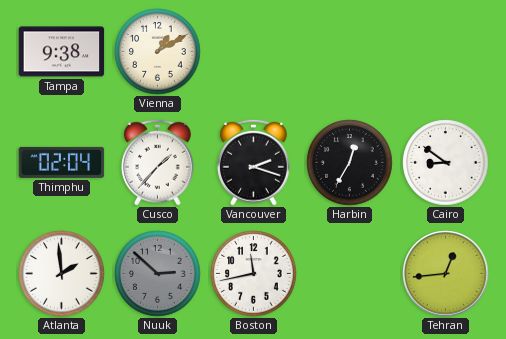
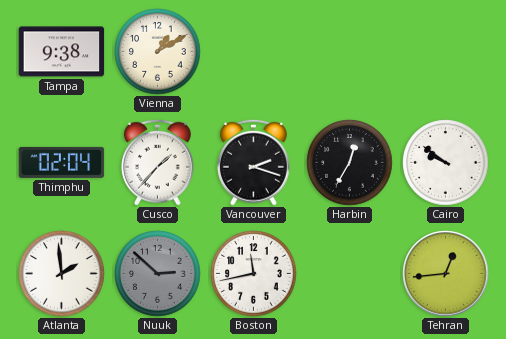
Cairo: 8:51 -> 9:51 (446, 163)
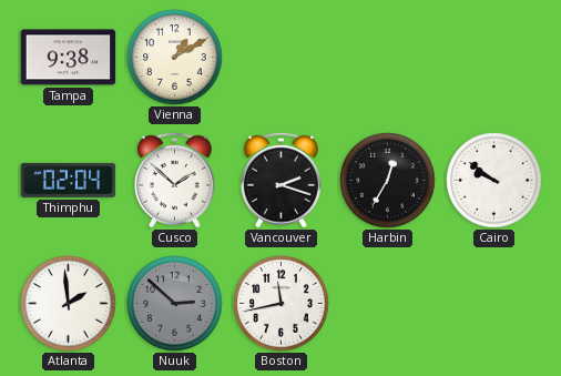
Cusco: 1:37 -> 1:52 (174, 180)
Tehran: 12:44 -> none (446, 274)
